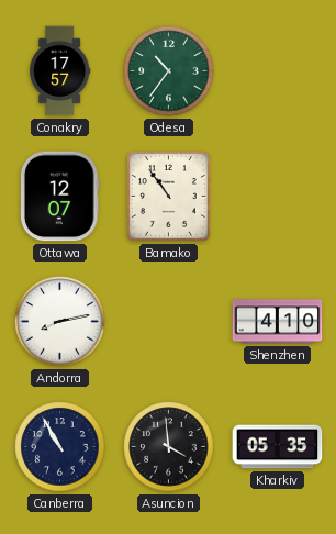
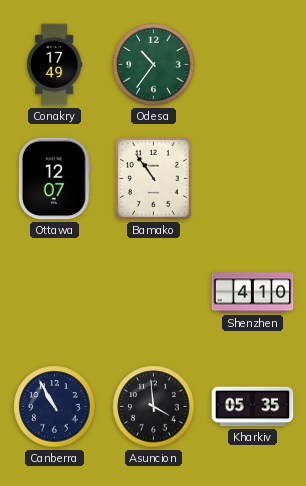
Conakry: 17:57 -> 17:49 (55, 65)
Andorra: 8:13 -> none (60, 322)
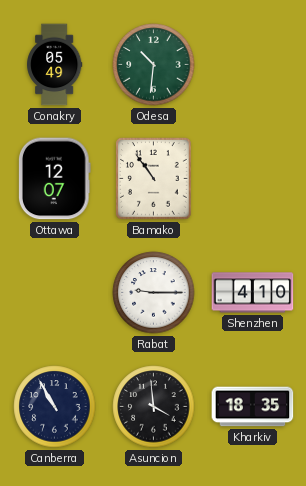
Conakry: 17:49 -> 05:49 (55, 65)
Odesa: 10:36 -> 10:31 (154, 65)
Rabat: none -> 9:15 (154, 293)
Kharkiv: 05:35 -> 18:35 (253, 407)
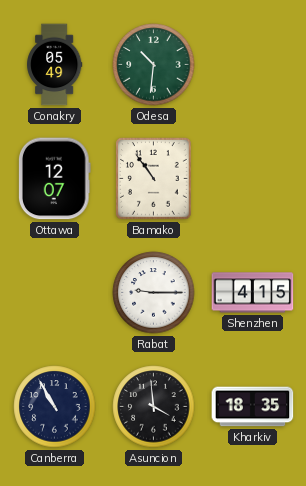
Shenzhen: 4:10 -> 4:15 (253, 293)
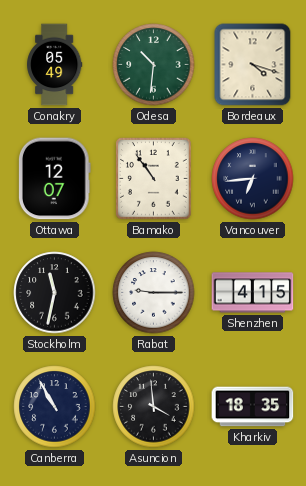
Bordeaux: none -> 4:18 (253, 65)
Vancouver: none -> 6:44 (253, 179)
Stockholm: none -> 11:32 (55, 293)
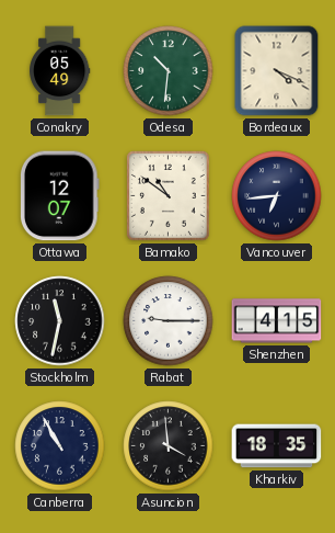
Bordeaux: 4:18 -> 4:19 (277, 71)
Bamako: 10:54 -> 10:51 (169, 196)
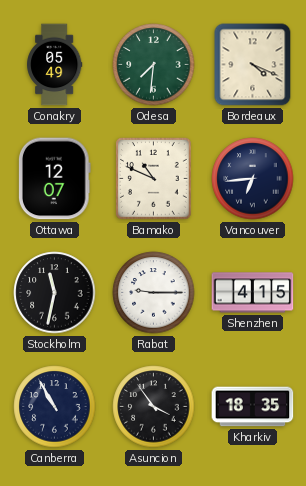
Odesa: 10:31 -> 7:31 (154, 65)
Bamako: 10:51 -> 10:49 (154, 179)
Asuncion: 3:59 -> 3:54 (154, 407)
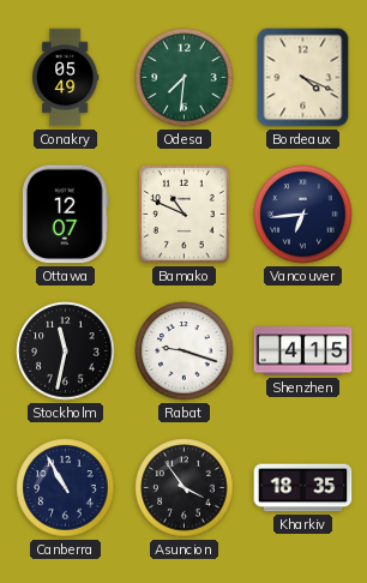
Rabat: 9:15 -> 9:18 (185, 351)
